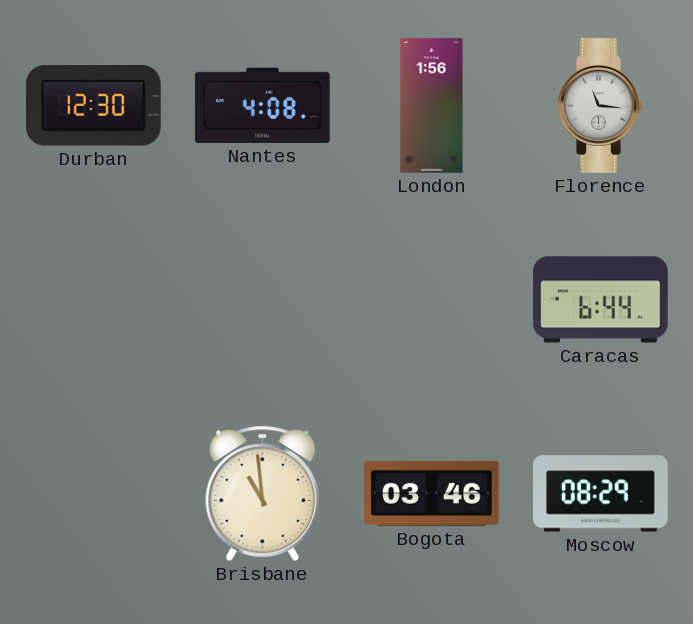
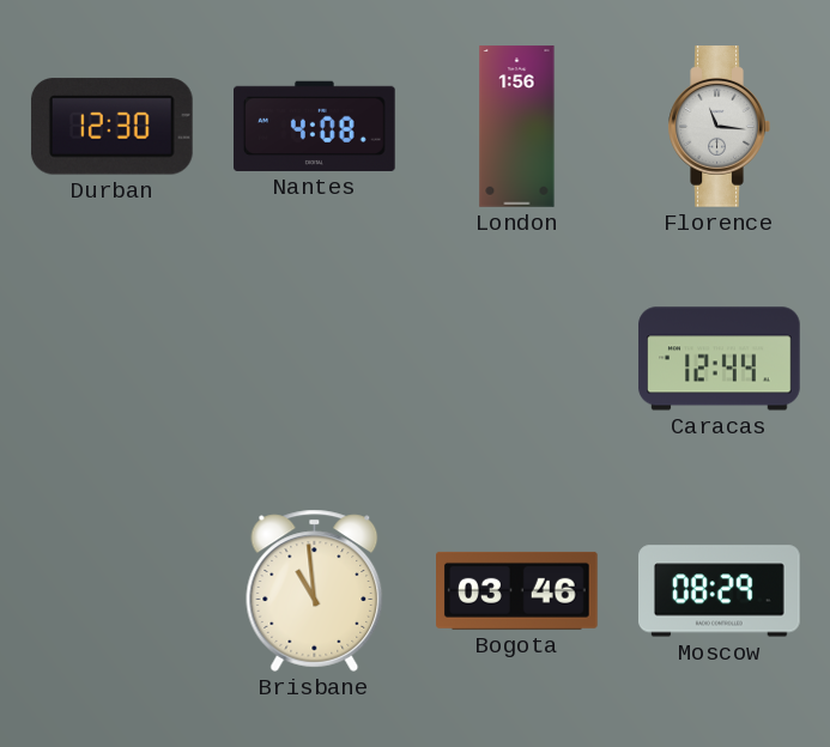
Caracas: 6:44 -> 12:44 (720, 359)
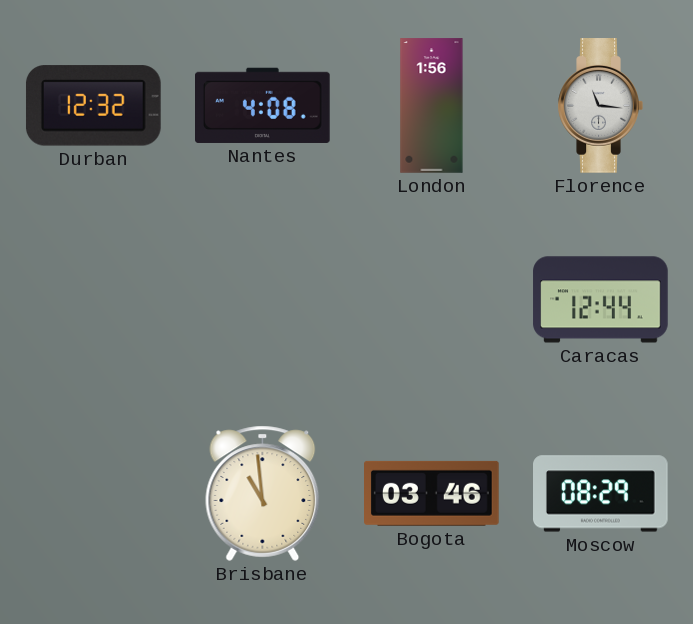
Durban: 12:30 -> 12:32 (93, 106)
